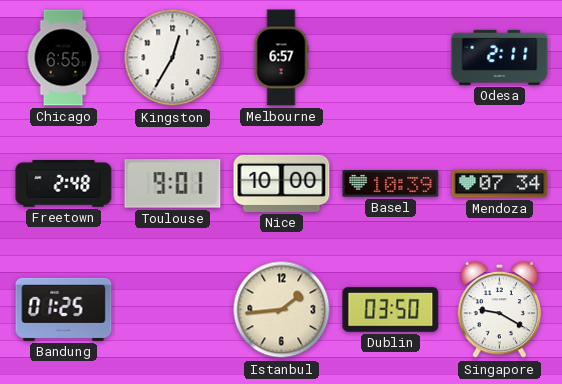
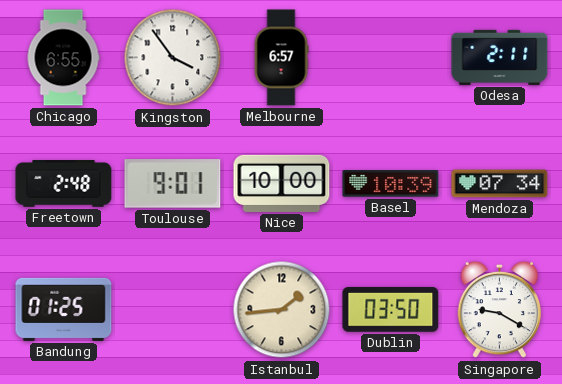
Kingston: 12:35 -> 3:54 (173, 58)
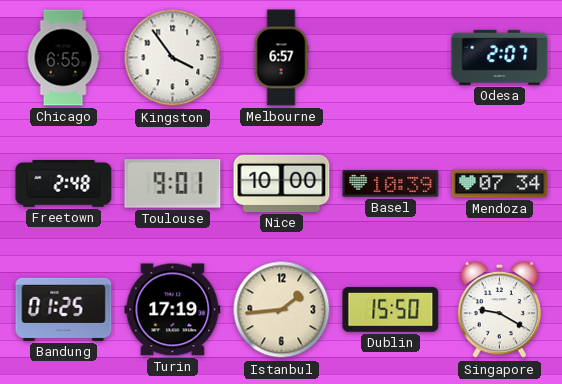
Odesa: 2:11 -> 2:07 (500, 57)
Turin: none -> 17:19 (173, 310)
Dublin: 03:50 -> 15:50 (391, 309)
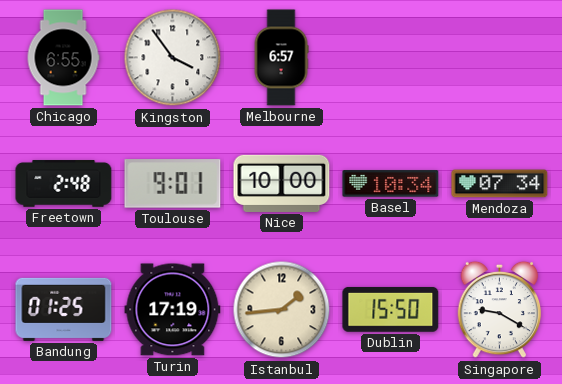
Odesa: 2:07 -> none (500, 57)
Basel: 10:39 -> 10:34 (391, 184)
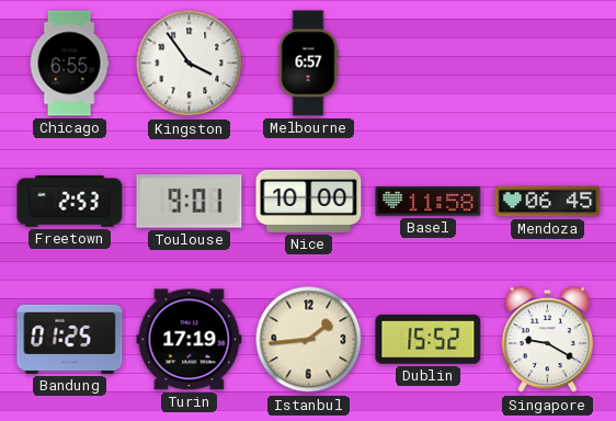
Freetown: 2:48 -> 2:53 (70, 202)
Basel: 10:34 -> 11:58 (429, 202)
Mendoza: 07:34 -> 06:45 (548, 202)
Dublin: 15:50 -> 15:52 (429, 339)
